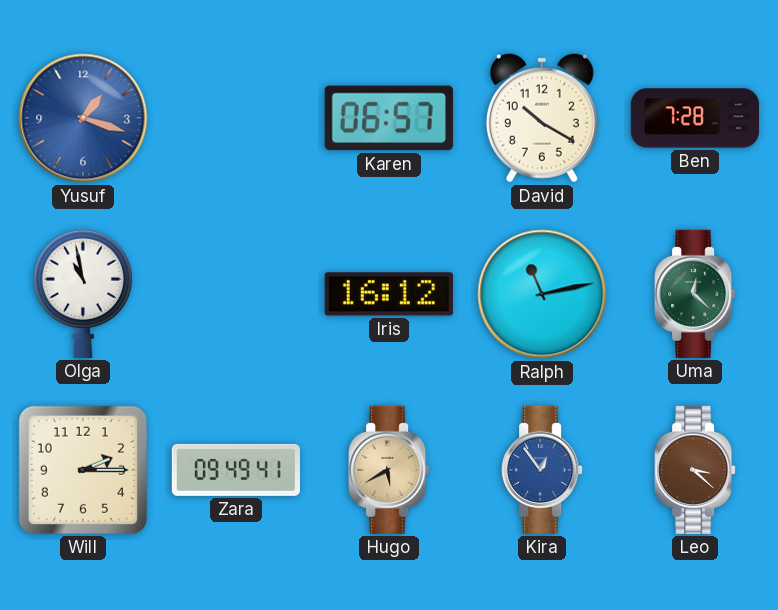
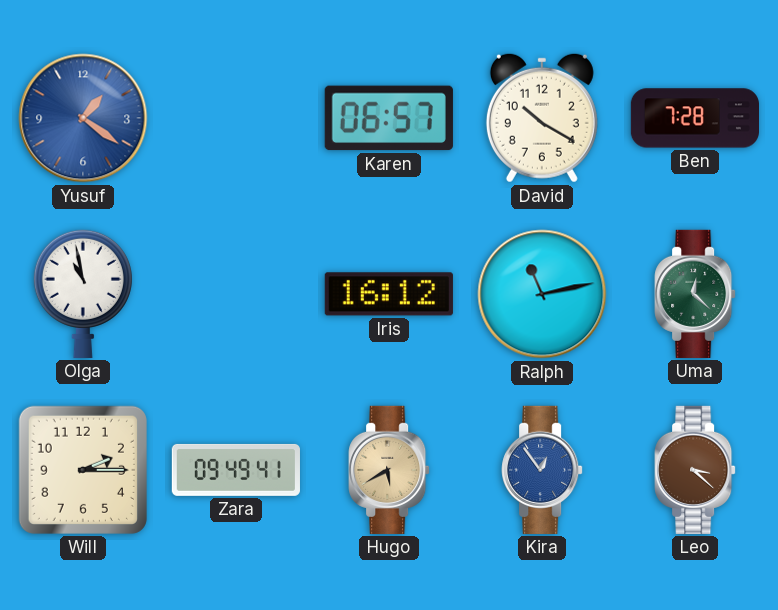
Yusuf: 1:18 -> 1:21 (83, 118)
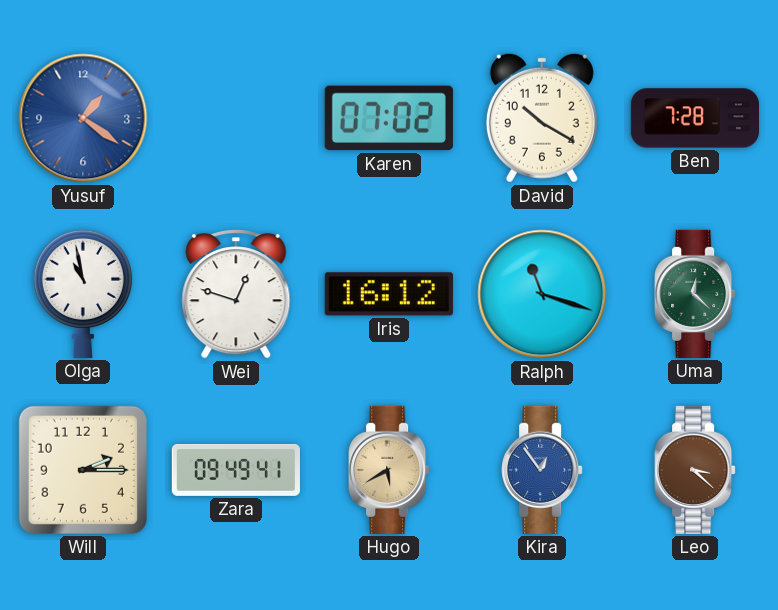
Karen: 06:57 -> 07:02 (389, 118)
Wei: none -> 12:48 (236, 294)
Ralph: 11:13 -> 11:18 (542, 294)
